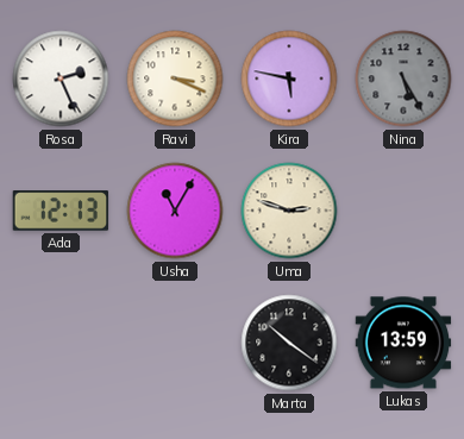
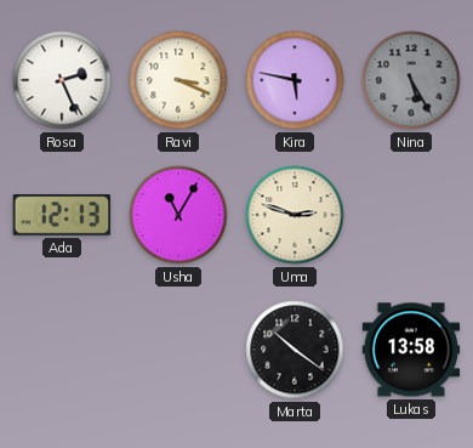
Lukas: 13:59 -> 13:58 (411, 350)
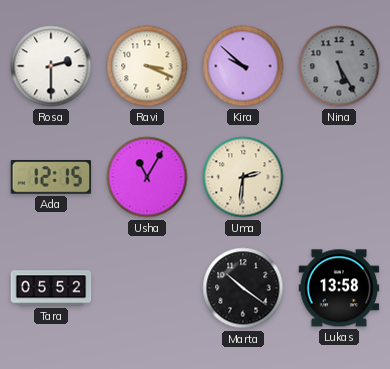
Rosa: 2:26 -> 2:30 (51, 66)
Kira: 5:47 -> 9:52 (243, 66)
Ada: 12:13 -> 12:15 (51, 177)
Uma: 2:48 -> 2:31 (243, 177)
Tara: none -> 05:52 (51, 288)
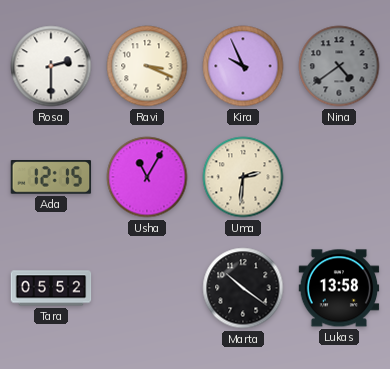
Kira: 9:52 -> 9:56 (243, 66)
Nina: 5:25 -> 4:39 (339, 66)
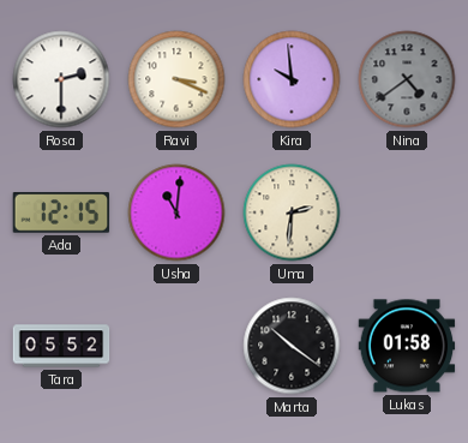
Kira: 9:56 -> 9:59 (292, 79)
Usha: 11:05 -> 11:01 (176, 212)
Lukas: 13:58 -> 01:58 (407, 346)
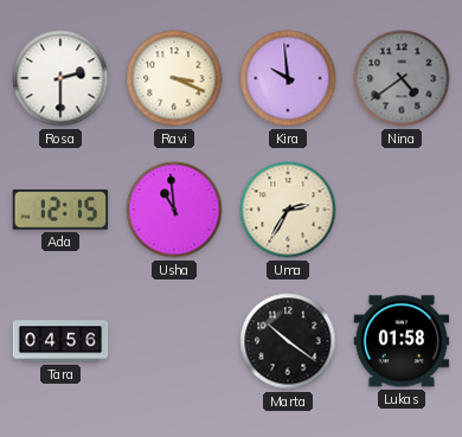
Usha: 11:01 -> 10:59 (174, 210)
Uma: 2:31 -> 2:35 (288, 210)
Tara: 05:52 -> 04:56 (60, 341)
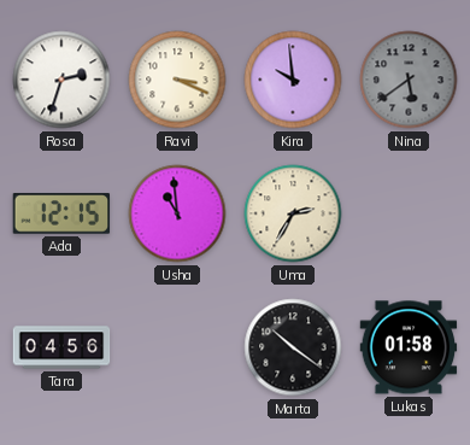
Rosa: 2:30 -> 2:33 (61, 80)
Nina: 4:39 -> 5:39 (409, 80)
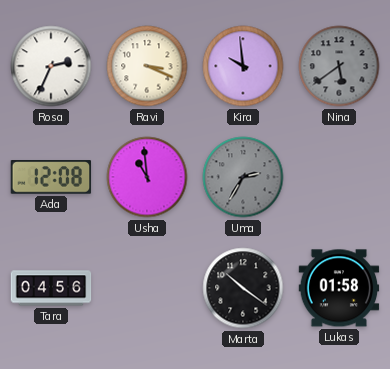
Rosa: 2:33 -> 2:34 (51, 66)
Ada: 12:15 -> 12:08 (51, 177)
Uma dial: cream -> grey (243, 177)
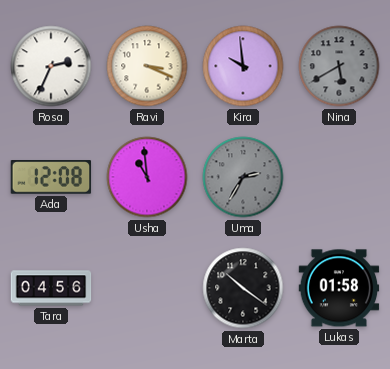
Nina: 5:39 -> 5:40 (339, 66)
